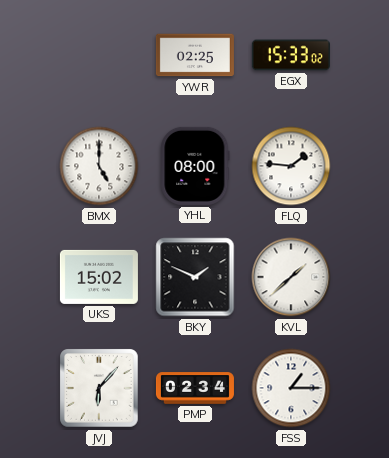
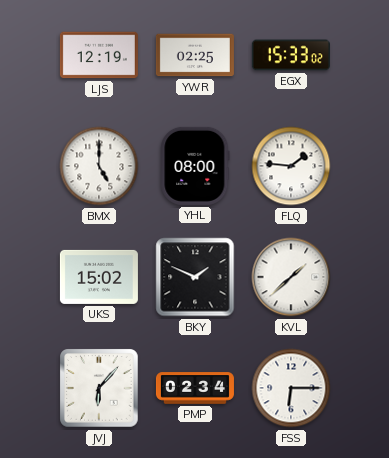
LJS: none -> 12:19 (99, 55)
FSS: 1:15 -> 6:15 (291, 388)
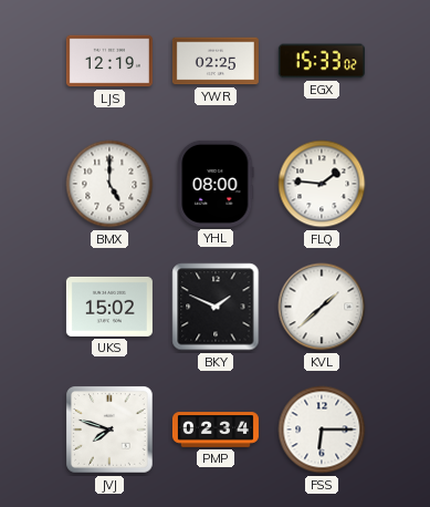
JVJ: 6:07 -> 7:48 (109, 430)
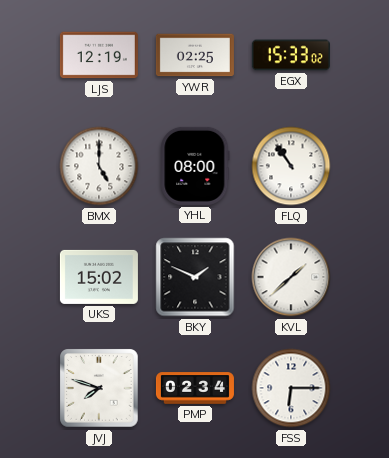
FLQ: 1:46 -> 10:54 (291, 166)
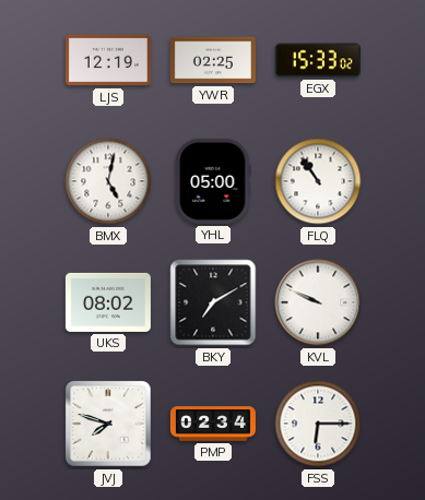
BMX: 5:00 -> 5:02 (108, 181)
YHL: 08:00 -> 05:00 (213, 181)
UKS: 15:02 -> 08:02 (108, 302)
BKY: 1:49 -> 7:10 (213, 302)
KVL: 1:38 -> 9:49 (318, 302)
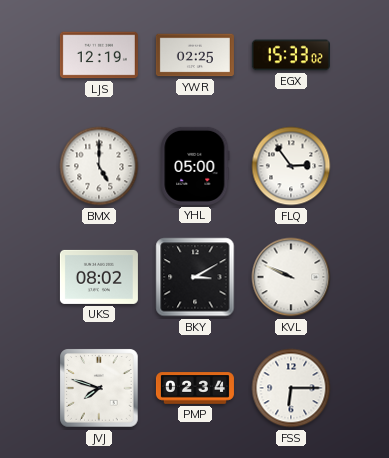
BMX: 5:02 -> 5:00 (99, 166)
FLQ: 10:54 -> 2:54 (291, 166)
BKY: 7:10 -> 3:10 (195, 277)
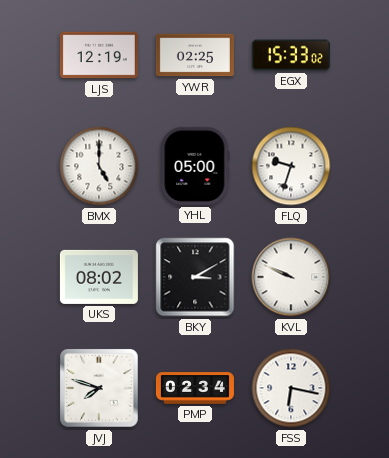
FLQ: 2:54 -> 9:33 (291, 166)
FSS: 6:15 -> 6:17 (291, 388)
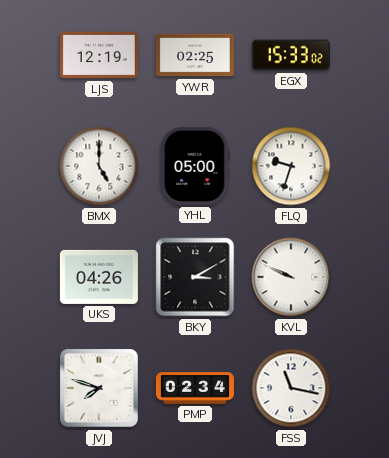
UKS: 08:02 -> 04:26 (99, 277)
FSS: 6:17 -> 11:17 (291, 388)
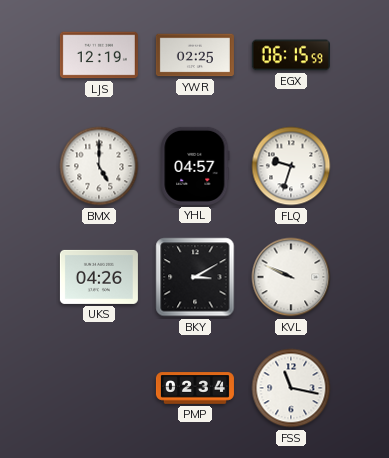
EGX: 15:33 -> 06:15 (291, 55)
YHL: 05:00 -> 04:57 (195, 166)
JVJ: 7:48 -> none (99, 388)
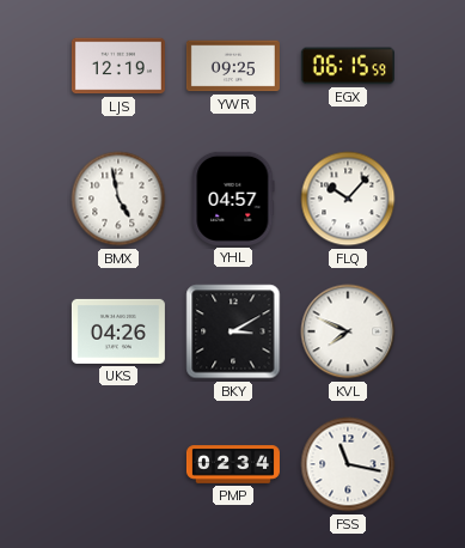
YWR: 02:25 -> 09:25 (233, 66)
BMX: 5:00 -> 4:58 (118, 199)
FLQ: 9:33 -> 10:07 (348, 199)
KVL: 9:49 -> 7:49 (348, 331)
